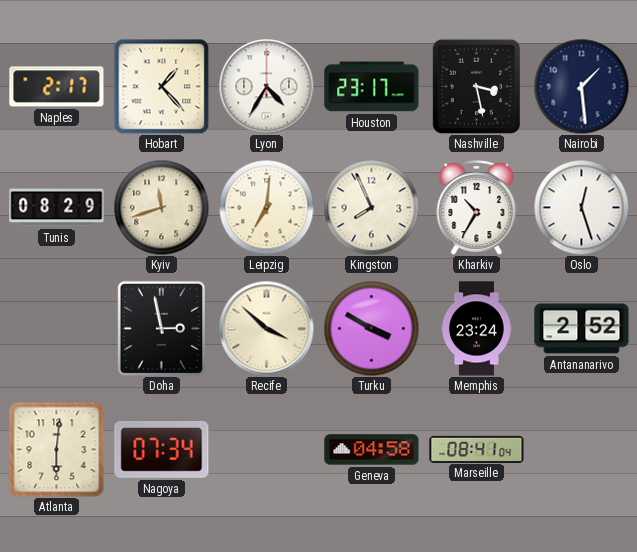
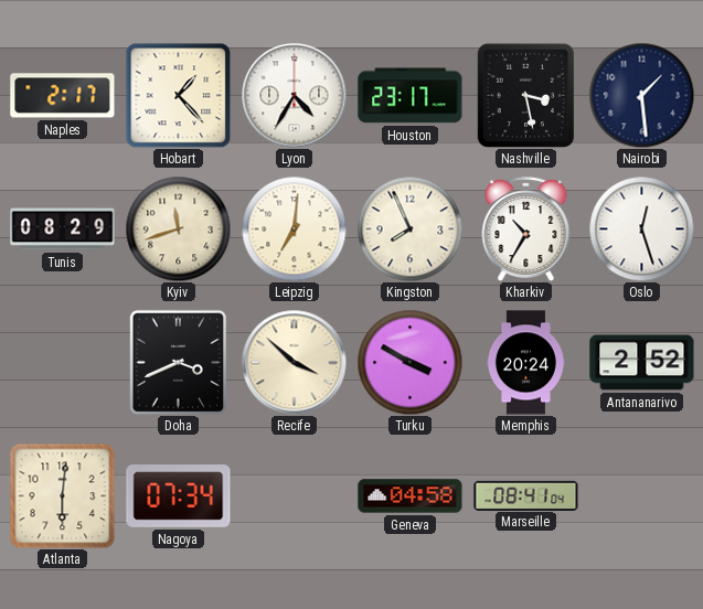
Doha: 2:58 -> 3:41 (179, 362)
Memphis: 23:24 -> 20:24 (525, 363)
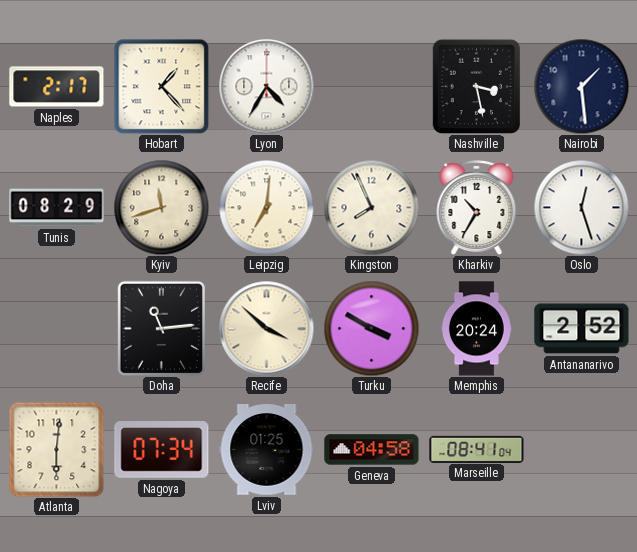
Houston: 23:17 -> none (411, 96)
Doha: 3:41 -> 11:14 (162, 328)
Lviv: none -> 01:25 (267, 450)
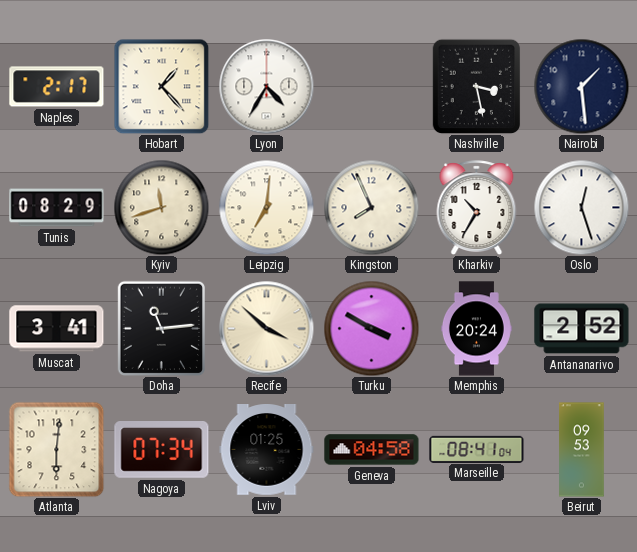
Muscat: none -> 3:41 (57, 329)
Beirut: none -> 09:53 (582, 450)
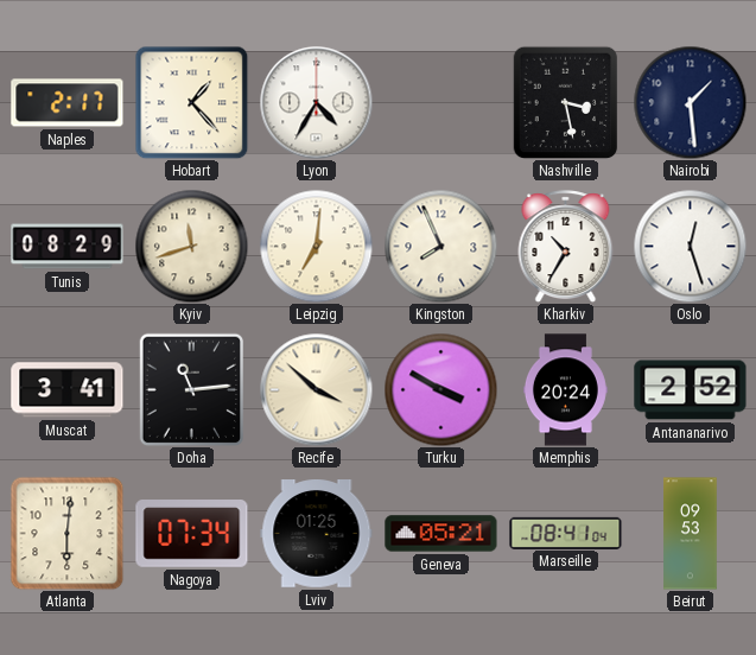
Geneva: 04:58 -> 05:21 (441, 534)
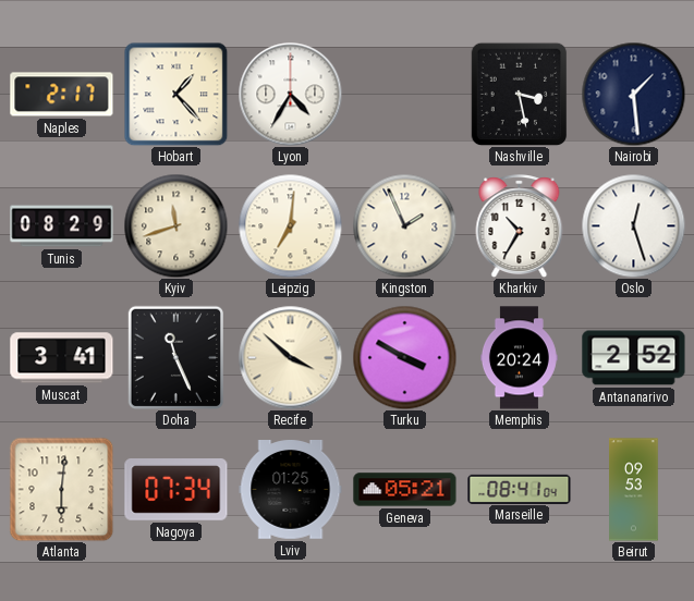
Kingston: 7:56 -> 1:56 (404, 225)
Doha: 11:14 -> 11:26 (176, 357)
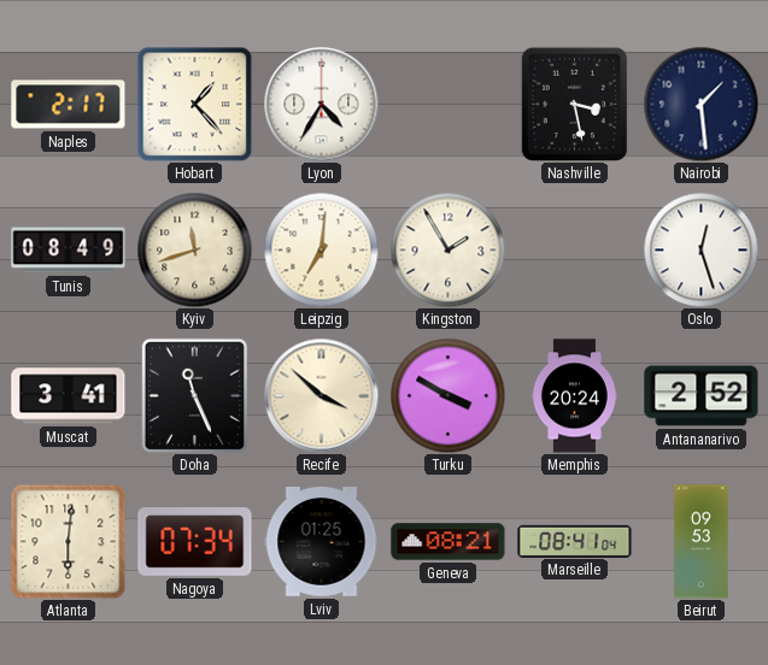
Tunis: 08:29 -> 08:49 (69, 251)
Kingston: 1:56 -> 1:55 (447, 249)
Kharkiv: 10:35 -> none (520, 226)
Geneva: 05:21 -> 08:21 (449, 542)
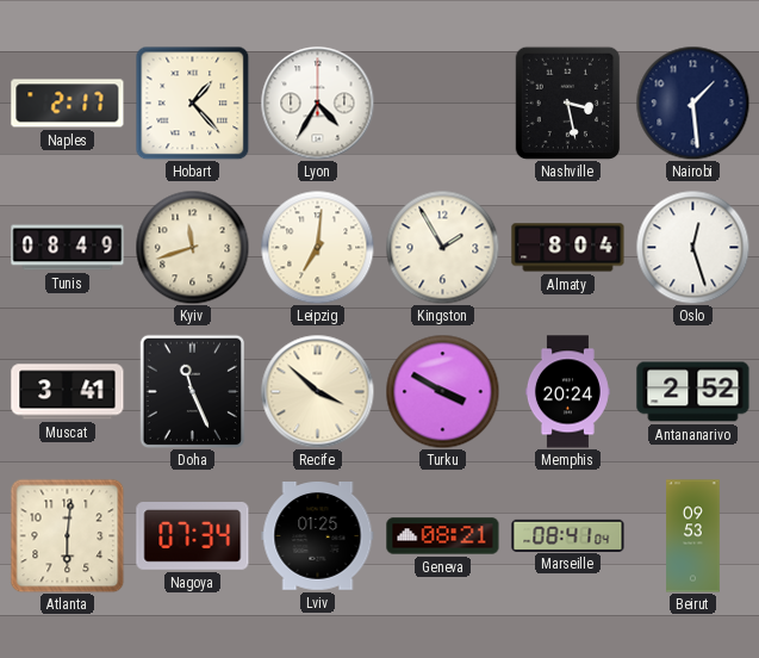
Almaty: none -> 8:04 (568, 248)
